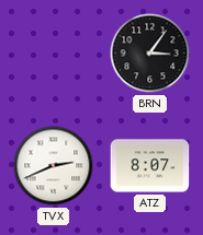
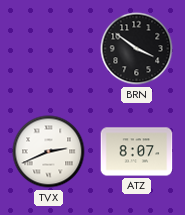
BRN: 3:06 -> 3:51 (137, 49)
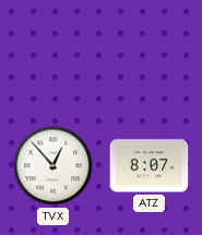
BRN: 3:51 -> none (137, 49)
TVX: 2:41 -> 12:53 (54, 166)
